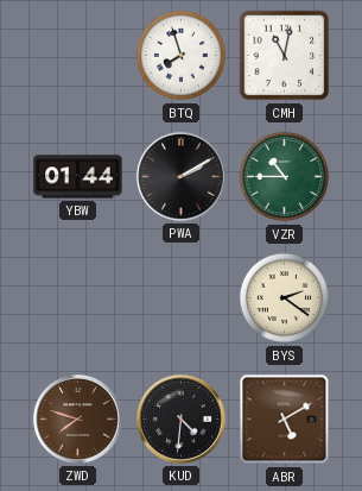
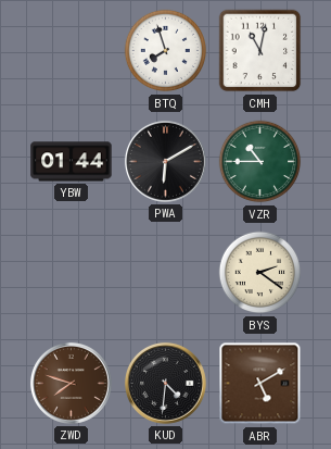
PWA: 2:10 -> 6:10 (165, 161)
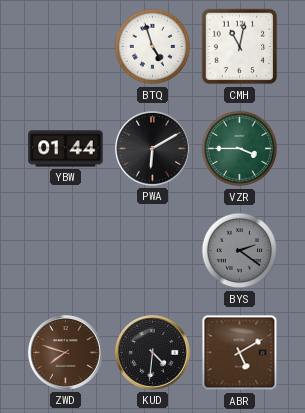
BTQ: 7:57 -> 4:57 (153, 47)
VZR: 10:45 -> 3:45 (240, 149)
BYS dial: cream -> grey (240, 251)
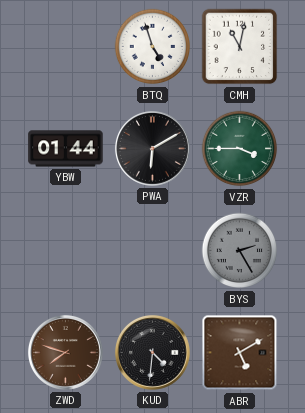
BYS: 2:21 -> 2:25 (240, 251)
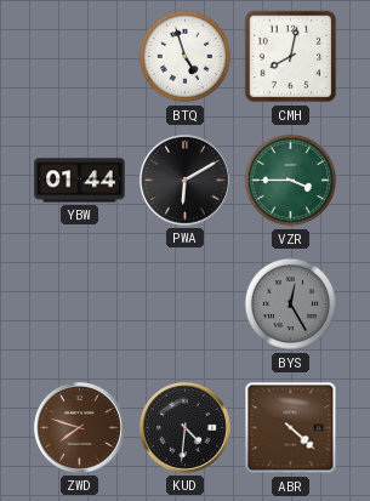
CMH: 11:02 -> 8:02 (291, 57)
BYS: 2:25 -> 12:25 (291, 304)
ABR: 5:10 -> 4:22 (291, 428)
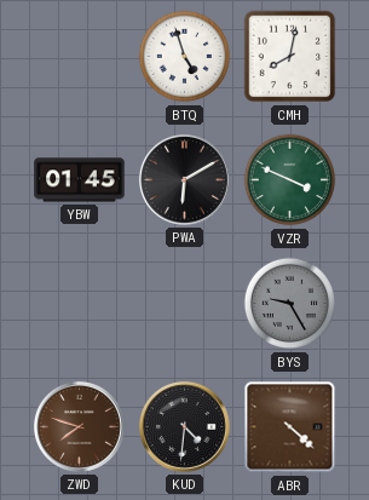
YBW: 01:44 -> 01:45 (80, 180)
VZR: 3:45 -> 3:49 (290, 180)
BYS: 12:25 -> 9:25 (290, 304)
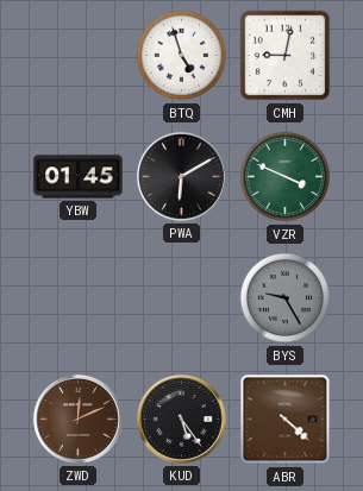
CMH: 8:02 -> 9:02 (286, 56)
ZWD: 7:48 -> 12:11 (77, 418)
KUD: 4:31 -> 5:24 (181, 418)
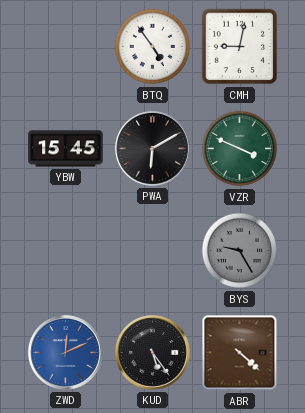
BTQ: 4:57 -> 4:54 (153, 47)
YBW: 01:45 -> 15:45 (66, 149)
ZWD dial: brown -> blue (65, 352)
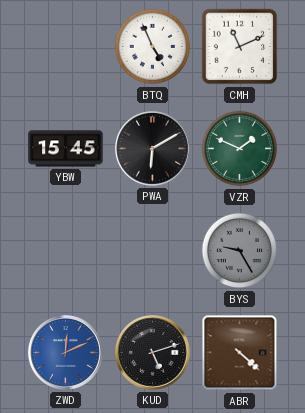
BTQ: 4:54 -> 4:56 (153, 47)
CMH: 9:02 -> 11:11 (240, 47)
VZR: 3:49 -> 1:49 (240, 149)
KUD: 5:24 -> 5:12 (152, 352)
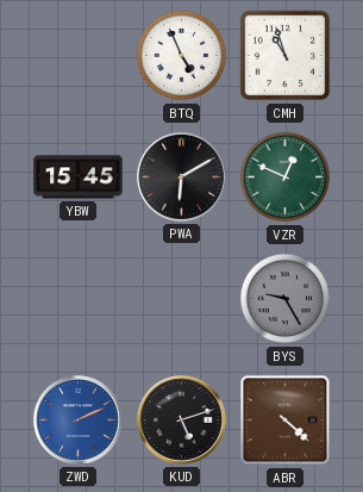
CMH: 11:11 -> 10:57 (286, 56)
VZR: 1:49 -> 12:49 (286, 178)
ZWD: 12:11 -> 2:11 (77, 419)
